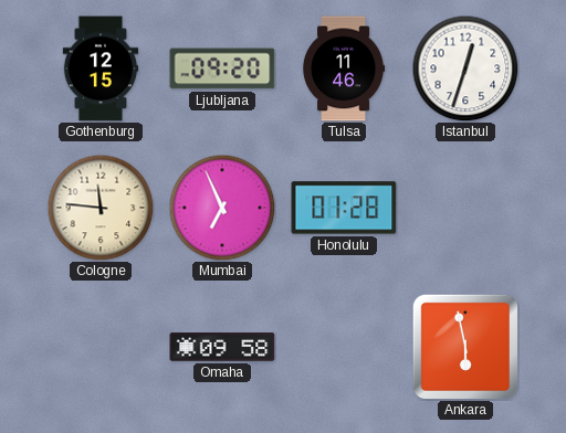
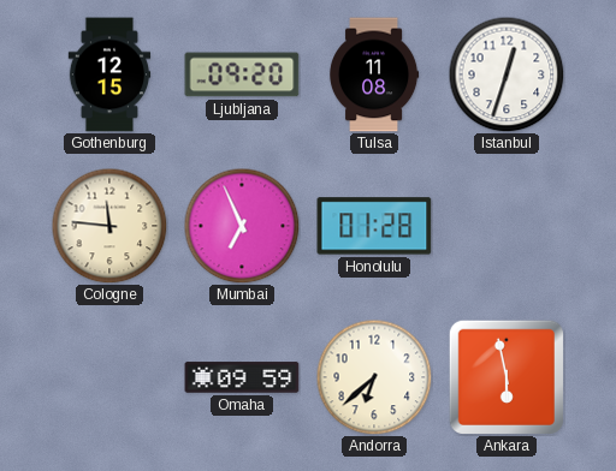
Tulsa: 11:46 -> 11:08 (374, 74)
Omaha: 09:58 -> 09:59 (242, 377)
Andorra: none -> 6:38 (374, 377)
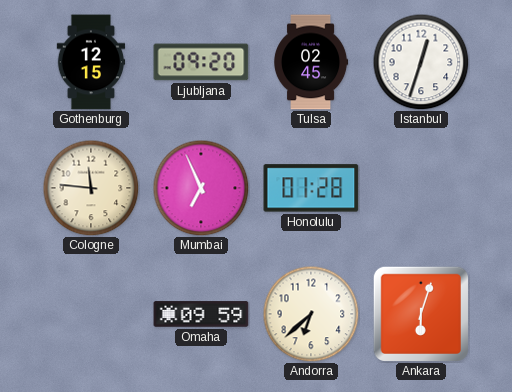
Tulsa: 11:08 -> 02:45 (311, 62)
Ankara: 5:58 -> 6:03 (420, 313)
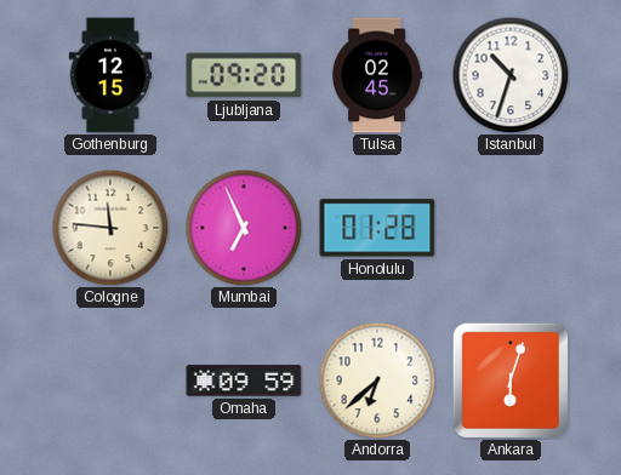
Istanbul: 12:33 -> 10:33 (511, 75)
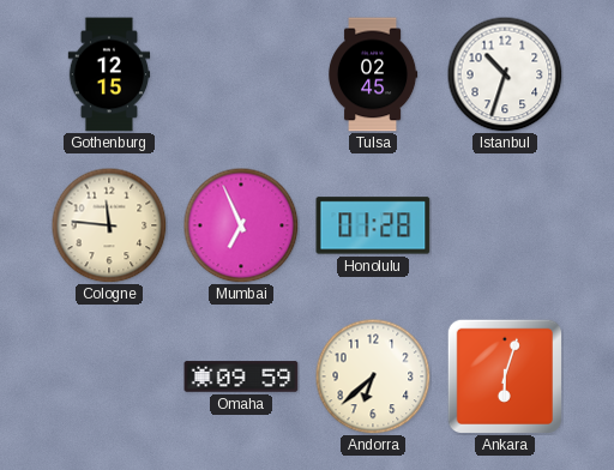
Ljubljana: 09:20 -> none (244, 75)
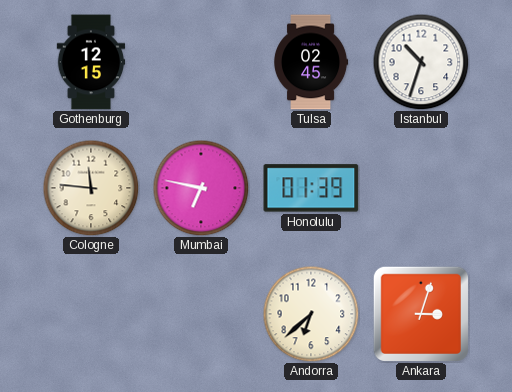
Mumbai: 6:56 -> 6:47 (201, 188)
Honolulu: 01:28 -> 01:39 (311, 188)
Omaha: 09:59 -> none (241, 376)
Ankara: 6:03 -> 3:03 (420, 313)
